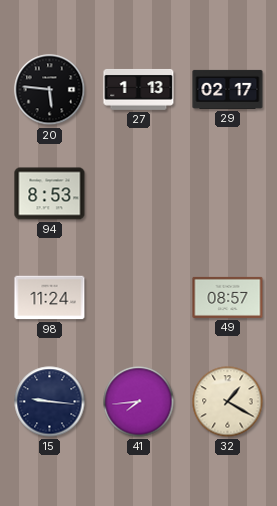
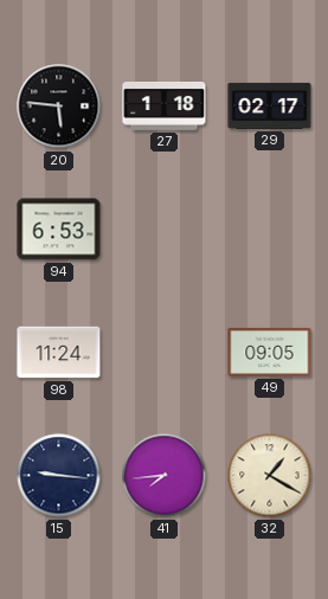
27: 1:13 -> 1:18 (165, 105)
94: 8:53 -> 6:53 (59, 230)
49: 08:57 -> 09:05 (270, 352)
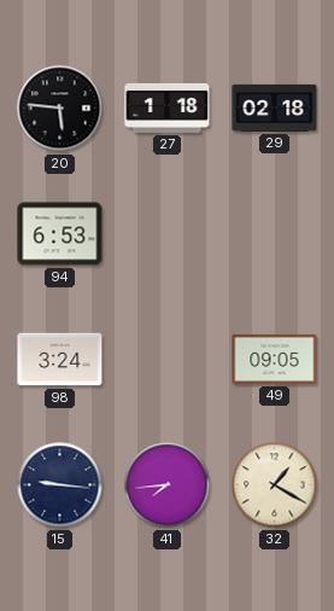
29: 02:17 -> 02:18 (275, 107)
98: 11:24 -> 3:24 (60, 360)
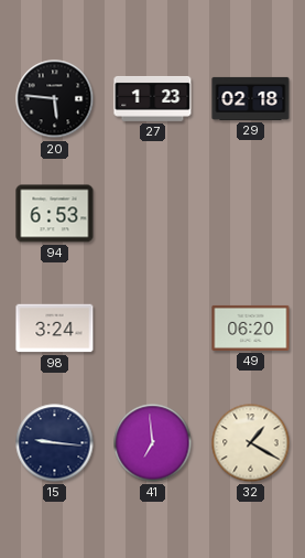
27: 1:18 -> 1:23 (153, 98)
49: 09:05 -> 06:20 (251, 328)
41: 7:44 -> 6:59 (153, 443)
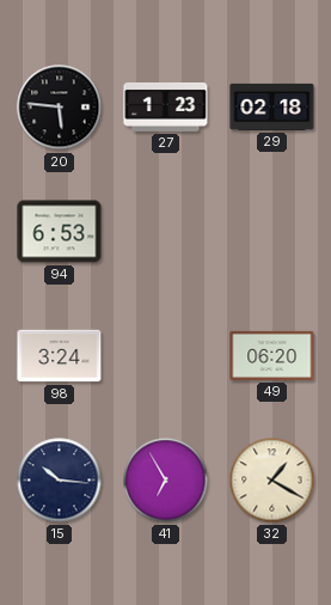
15: 9:16 -> 10:16 (60, 481)
41: 6:59 -> 6:55 (166, 481)
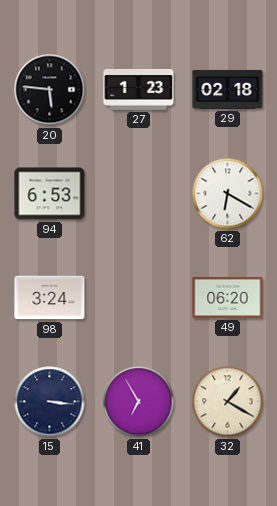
62: none -> 6:20 (228, 194)
15: 10:16 -> 3:16 (50, 402)
